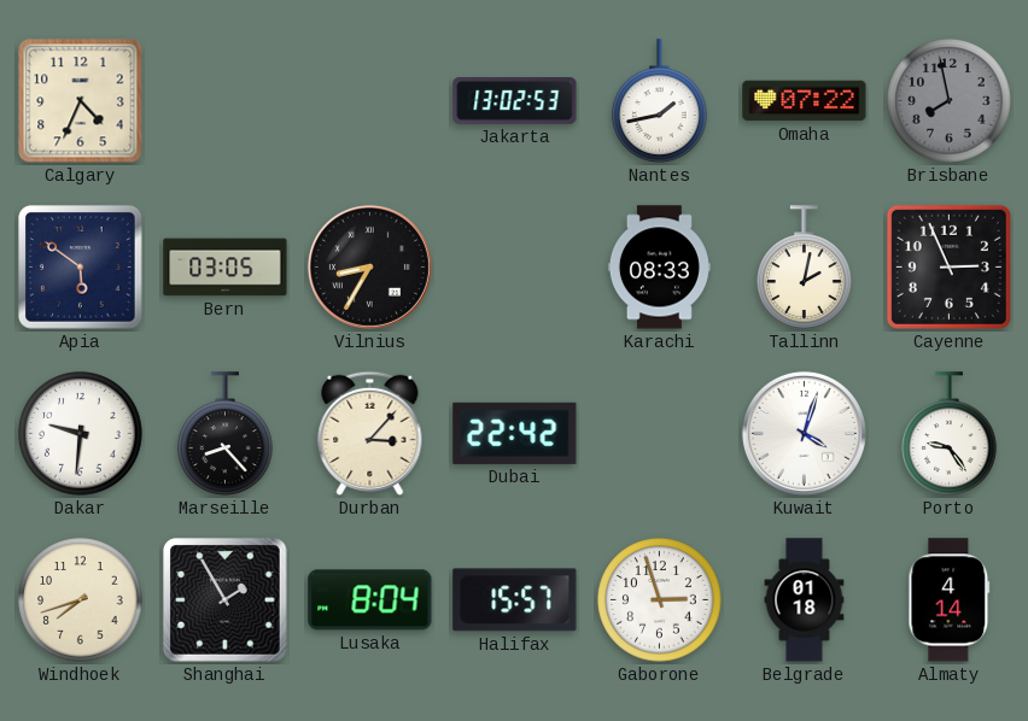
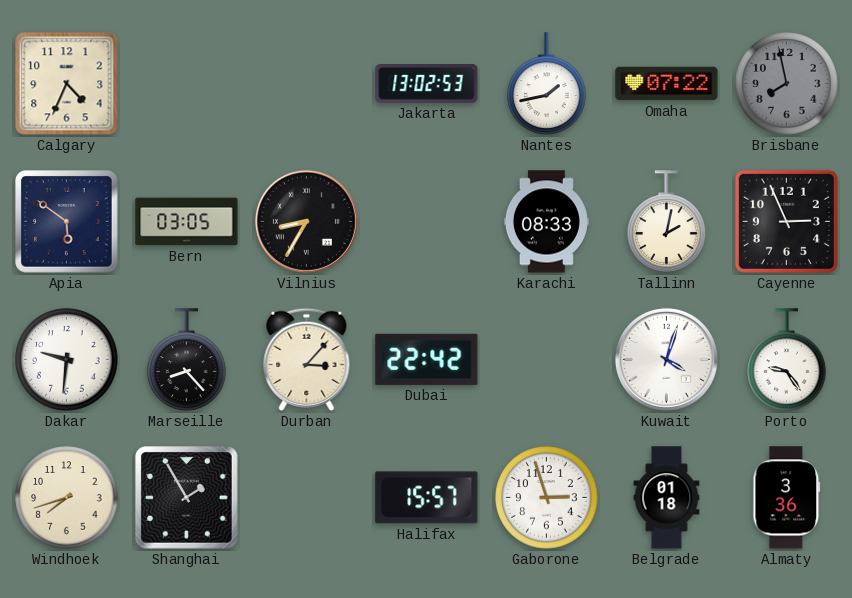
Lusaka: 8:04 -> none (370, 600)
Almaty: 4:14 -> 3:36 (787, 498)
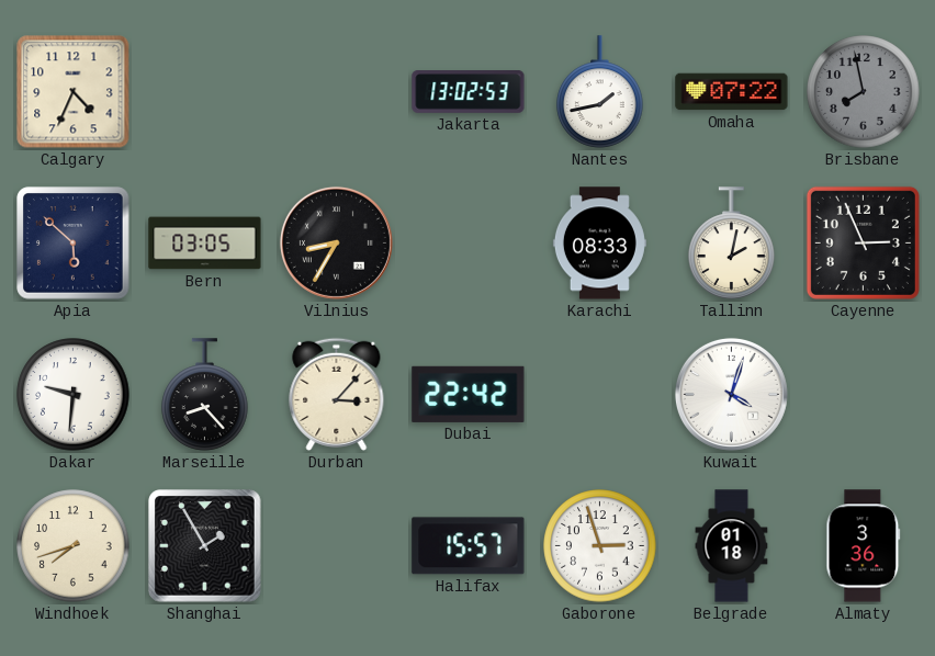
Apia: 5:51 -> 5:52 (74, 244)
Porto: 9:24 -> none (787, 360)
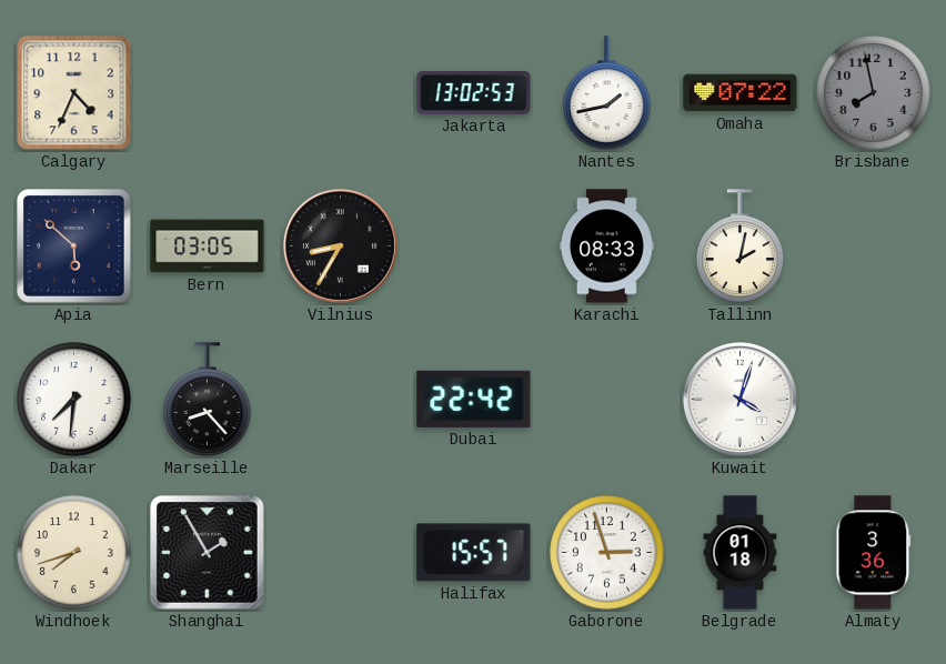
Cayenne: 2:56 -> none (863, 242)
Dakar: 9:31 -> 7:31 (74, 400)
Durban: 3:07 -> none (337, 394)
